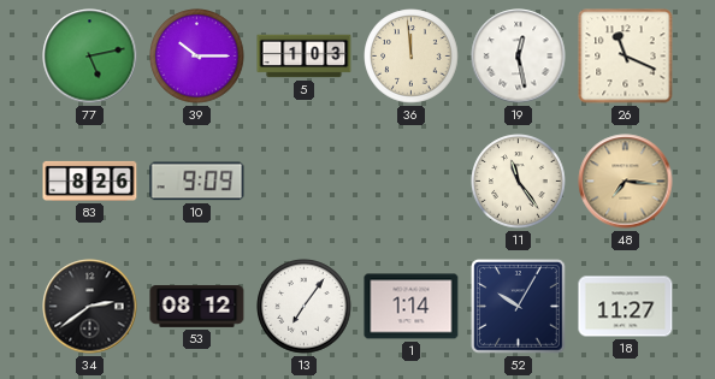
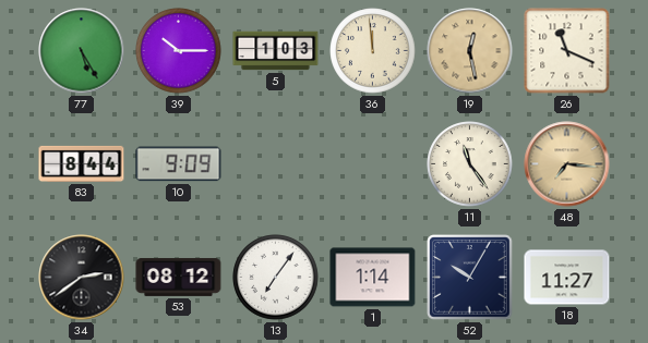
77: 5:13 -> 5:25 (82, 51)
19 dial: white -> champagne (470, 51)
83: 8:26 -> 8:44 (82, 163)
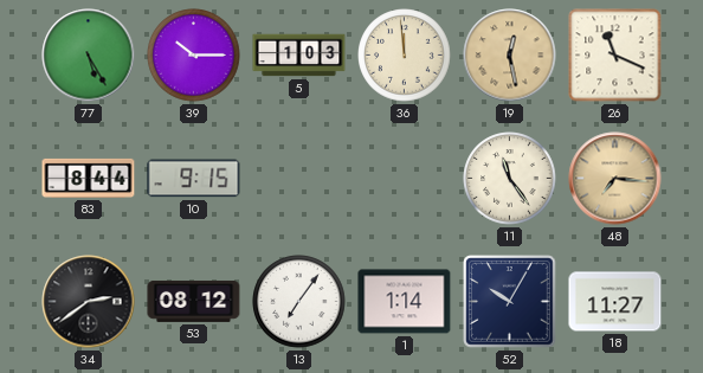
10: 9:09 -> 9:15 (194, 179)
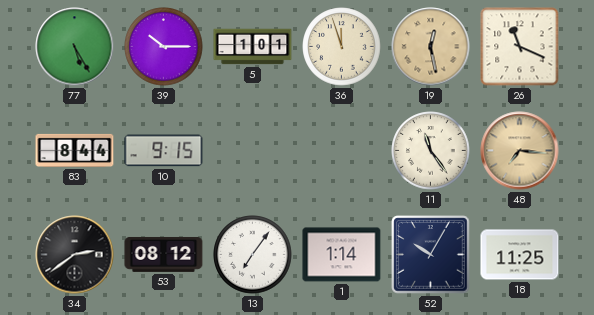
5: 1:03 -> 1:01 (253, 47)
36: 11:59 -> 11:57 (342, 47)
18: 11:27 -> 11:25 (520, 255)
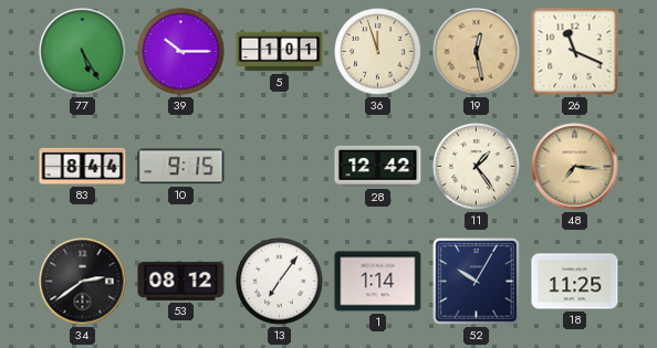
28: none -> 12:42 (378, 166)
11: 11:24 -> 1:24 (477, 167)
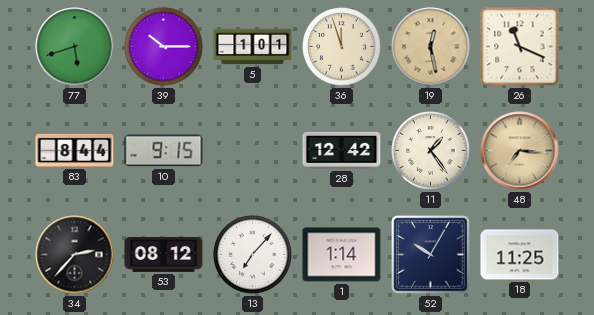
77: 5:25 -> 5:42 (75, 47)
34: 2:39 -> 2:37 (75, 255)
13: 7:06 -> 7:07 (253, 255)
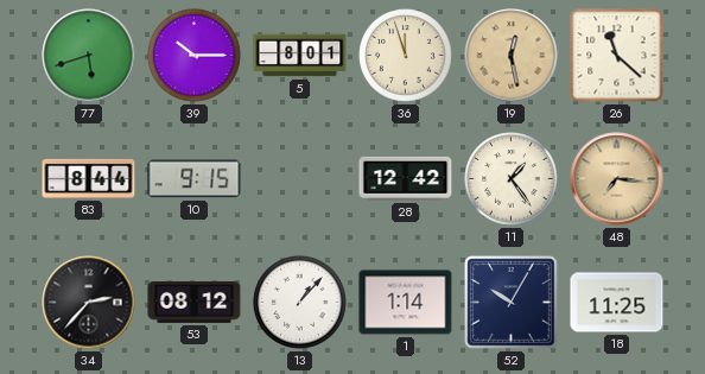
5: 1:01 -> 8:01 (300, 56)
26: 11:19 -> 11:22 (617, 56)
13: 7:07 -> 1:07 (300, 303)
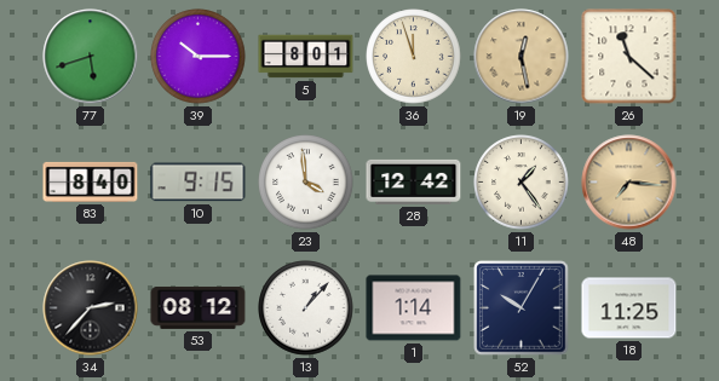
83: 8:44 -> 8:40 (91, 181)
23: none -> 3:59 (306, 183)
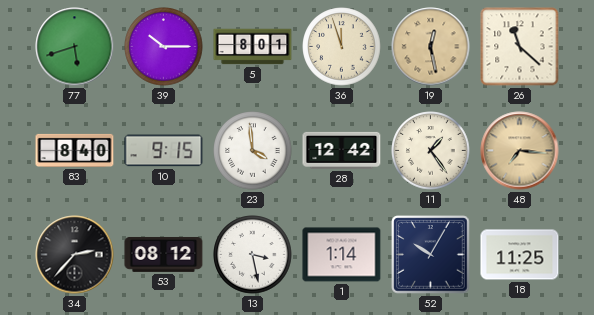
13: 1:07 -> 3:28 (253, 255)
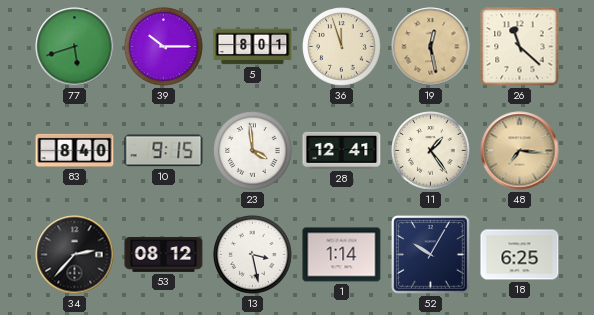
28: 12:42 -> 12:41 (342, 150)
18: 11:25 -> 6:25 (520, 255)
